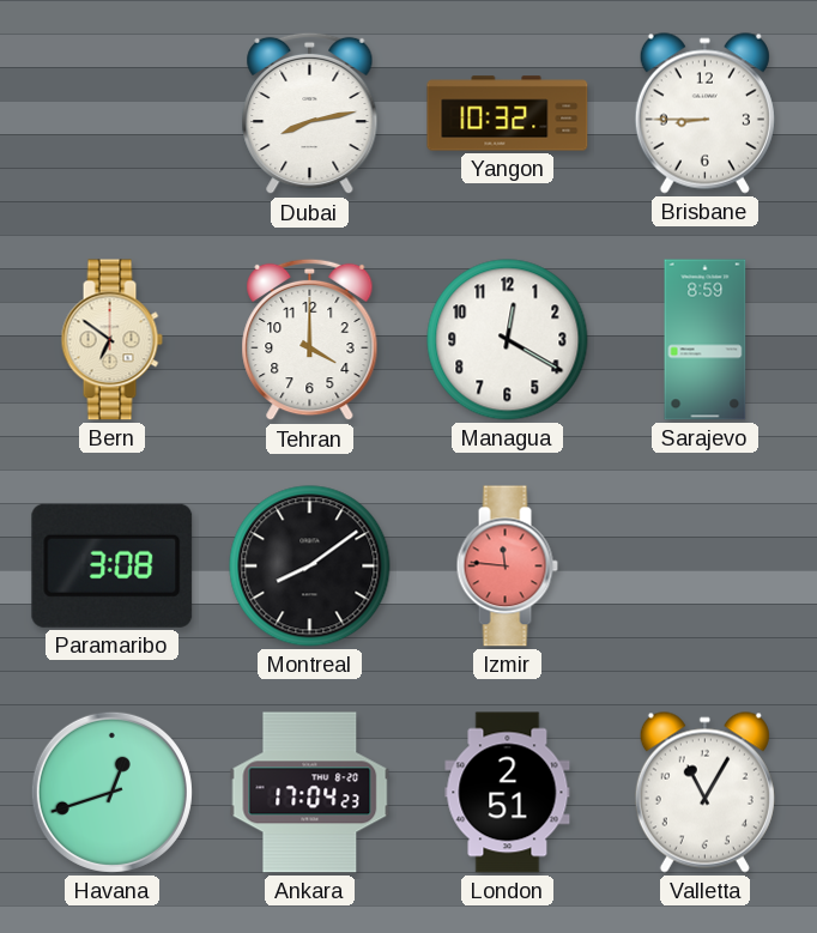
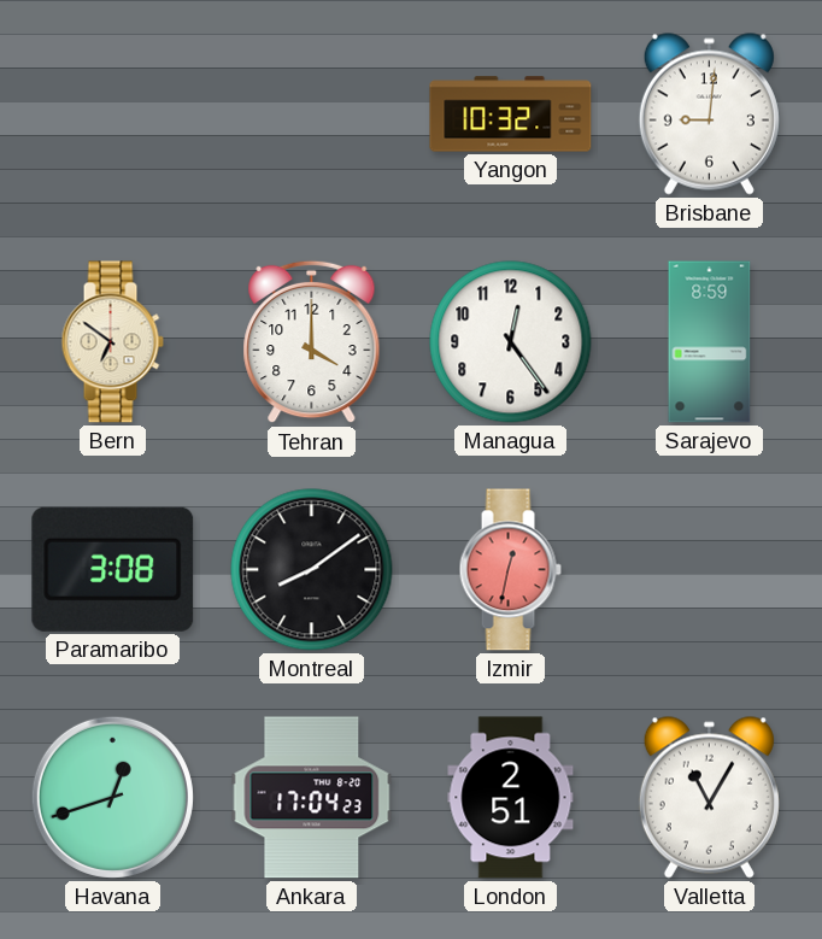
Dubai: 8:13 -> none (310, 114)
Brisbane: 8:45 -> 9:01 (709, 113)
Managua: 12:20 -> 12:24 (511, 342)
Izmir: 11:46 -> 12:32 (510, 570)
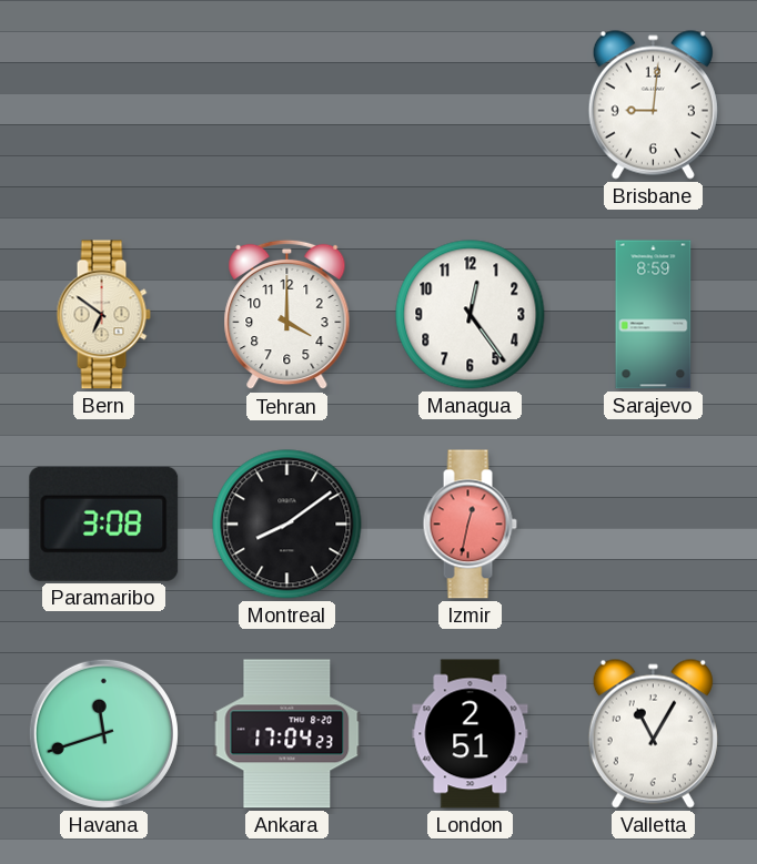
Yangon: 10:32 -> none (511, 115)
Havana: 12:42 -> 11:42 (103, 733)
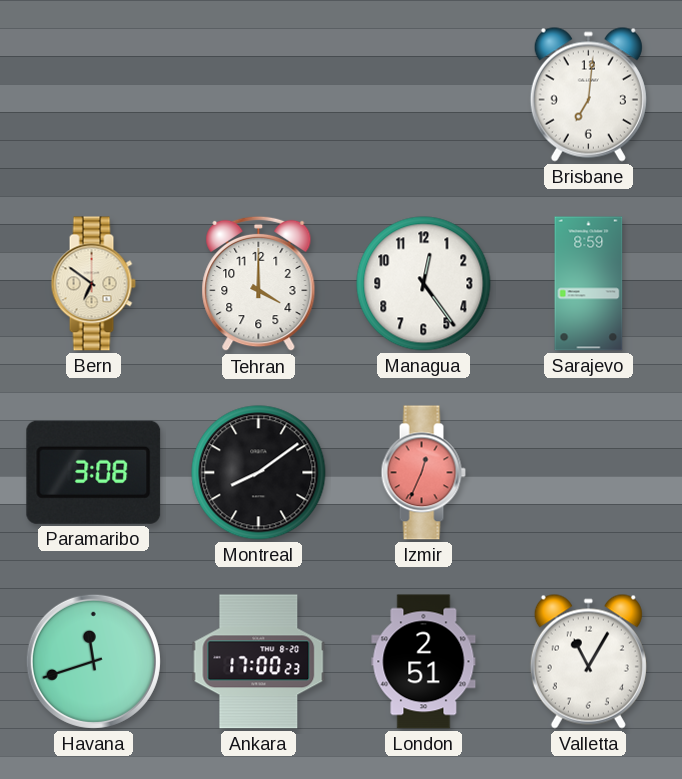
Brisbane: 9:01 -> 7:01 (588, 94)
Izmir: 12:32 -> 12:34 (423, 473)
Ankara: 17:04 -> 17:00 (259, 662)
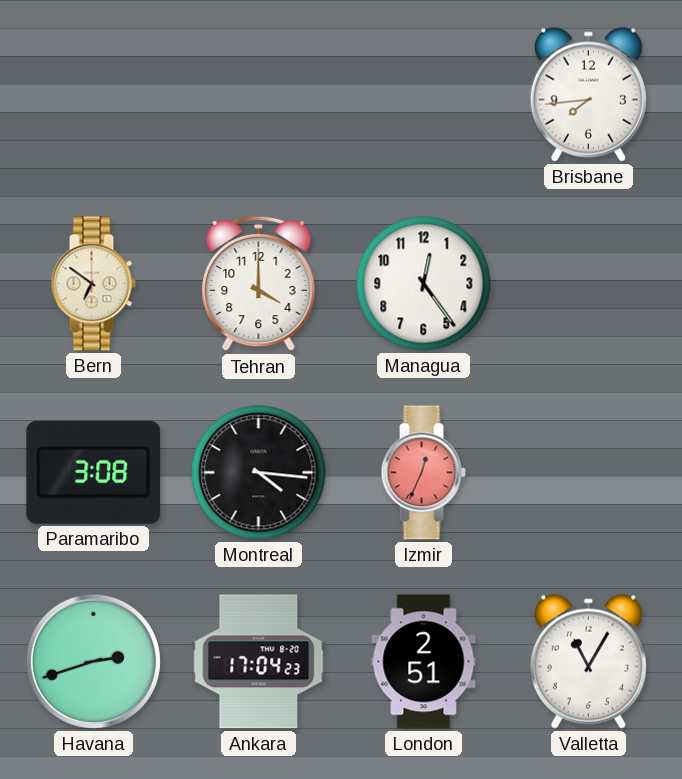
Brisbane: 7:01 -> 7:44 (588, 94)
Sarajevo: 8:59 -> none (589, 284)
Montreal: 8:09 -> 4:16 (259, 473)
Havana: 11:42 -> 2:42 (93, 661)
Ankara: 17:00 -> 17:04 (259, 662)
